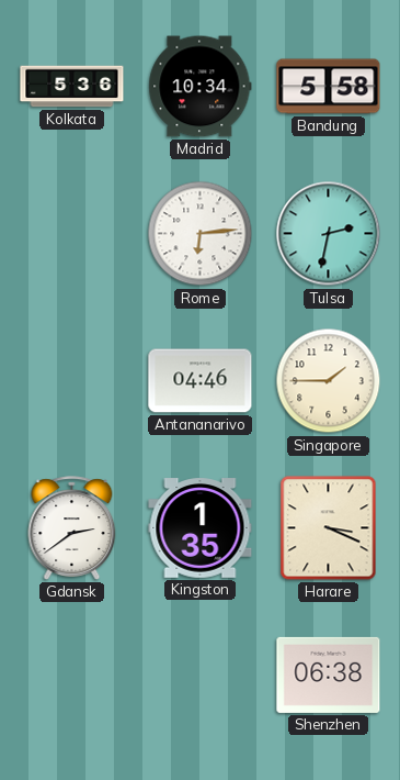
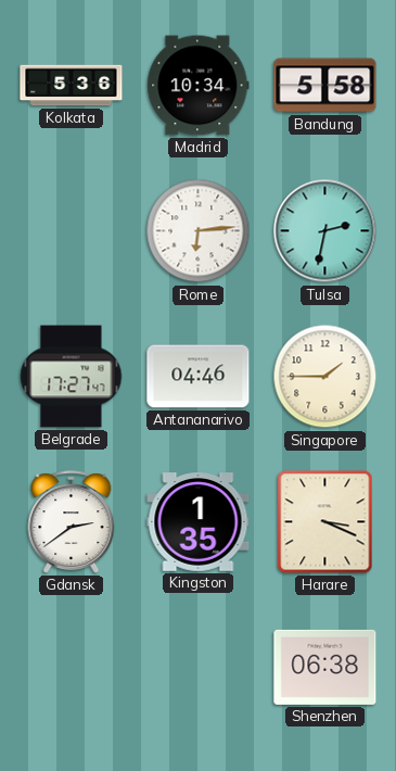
Belgrade: none -> 17:27 (72, 377)
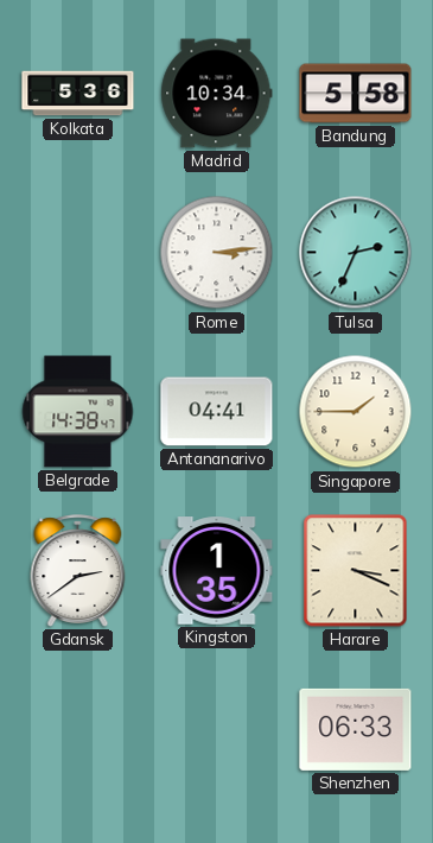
Rome: 6:14 -> 3:14 (217, 253)
Tulsa: 2:32 -> 2:34 (356, 253)
Belgrade: 17:27 -> 14:38 (78, 412)
Antananarivo: 04:46 -> 04:41 (217, 412)
Shenzhen: 06:38 -> 06:33 (356, 729)
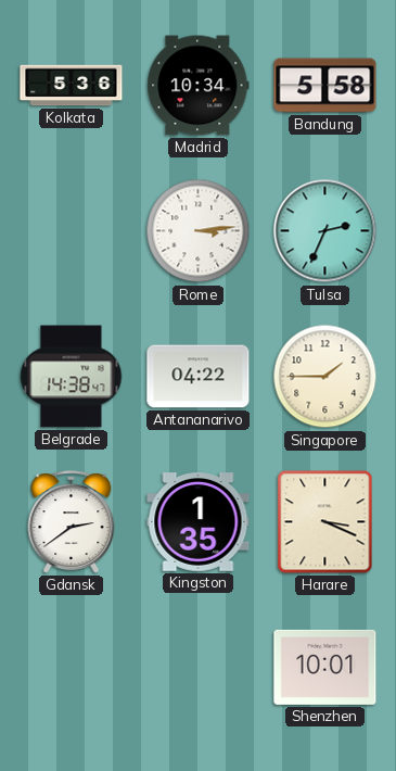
Antananarivo: 04:41 -> 04:22 (199, 377)
Shenzhen: 06:33 -> 10:01 (325, 667)
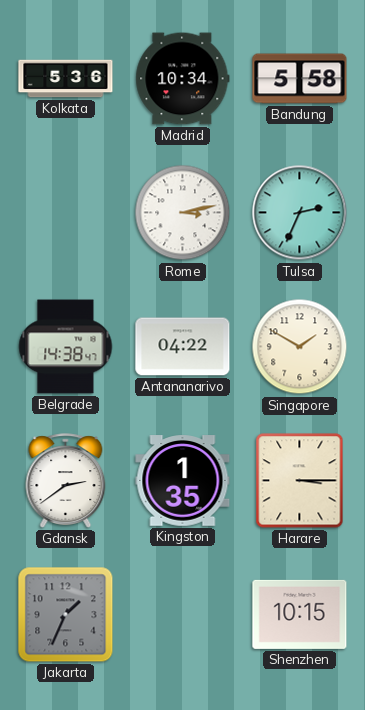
Rome: 3:14 -> 3:13 (183, 213)
Singapore: 1:45 -> 1:50 (300, 347)
Harare: 3:19 -> 3:15 (300, 481)
Jakarta: none -> 1:34 (66, 615)
Shenzhen: 10:01 -> 10:15 (300, 614)
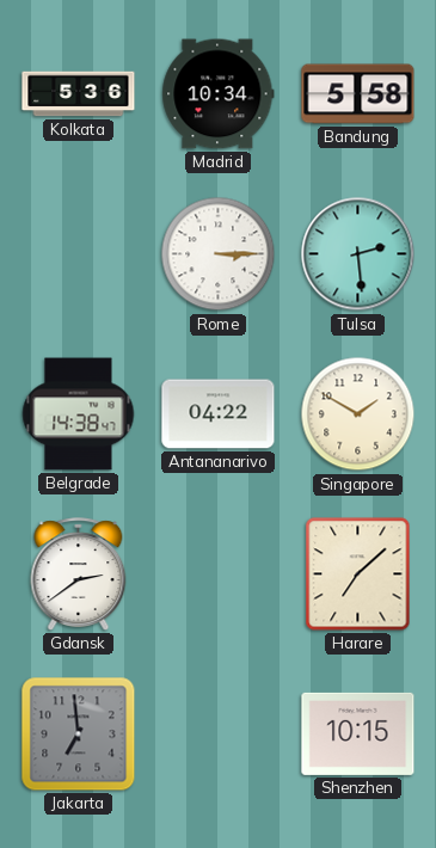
Rome: 3:13 -> 3:15 (219, 254)
Tulsa: 2:34 -> 2:29 (358, 254)
Kingston: 1:35 -> none (183, 481)
Harare: 3:15 -> 7:08 (358, 574)
Jakarta: 1:34 -> 6:59 (79, 735)
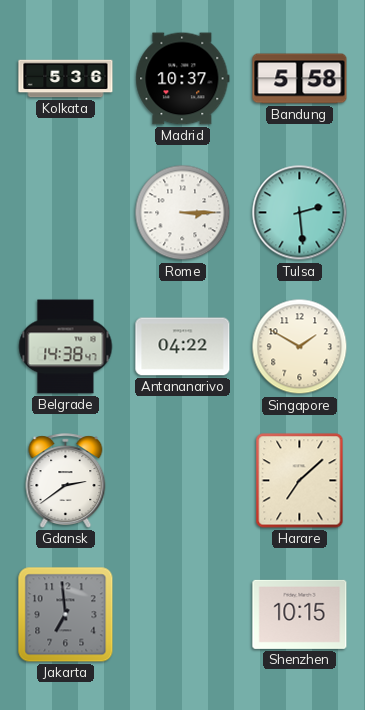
Madrid: 10:34 -> 10:37 (183, 79)
